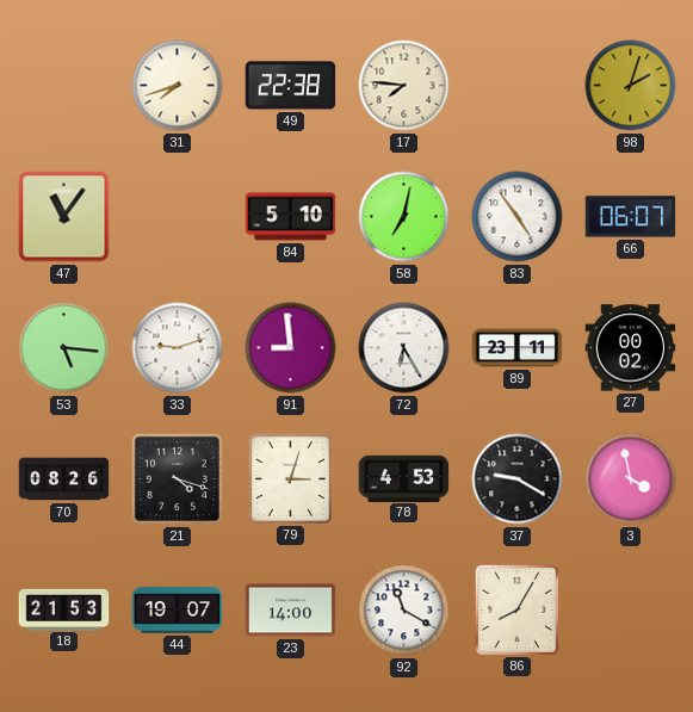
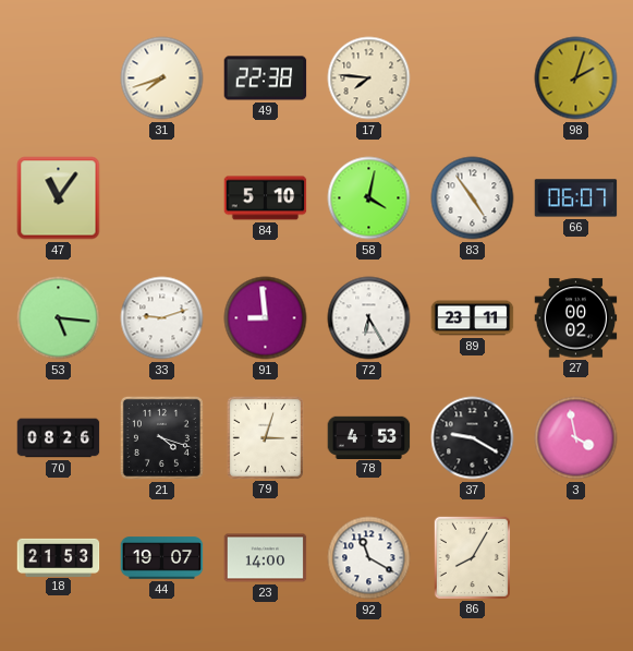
58: 7:02 -> 4:02 (369, 198)
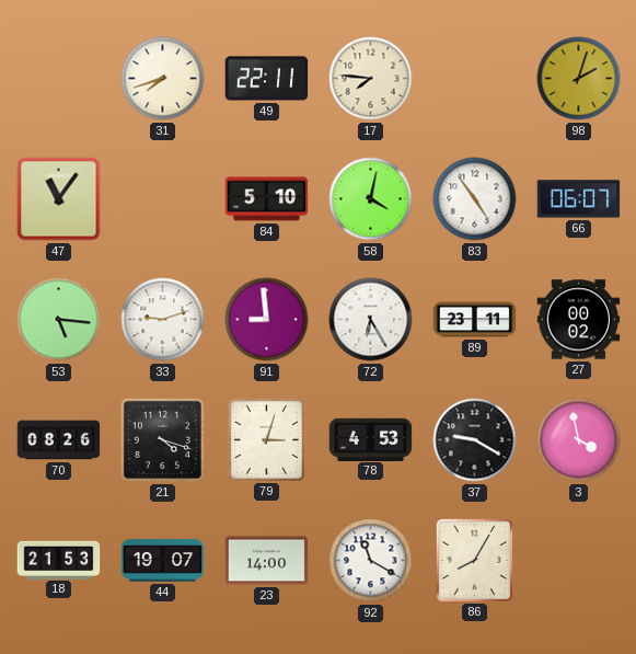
49: 22:38 -> 22:11 (267, 79)
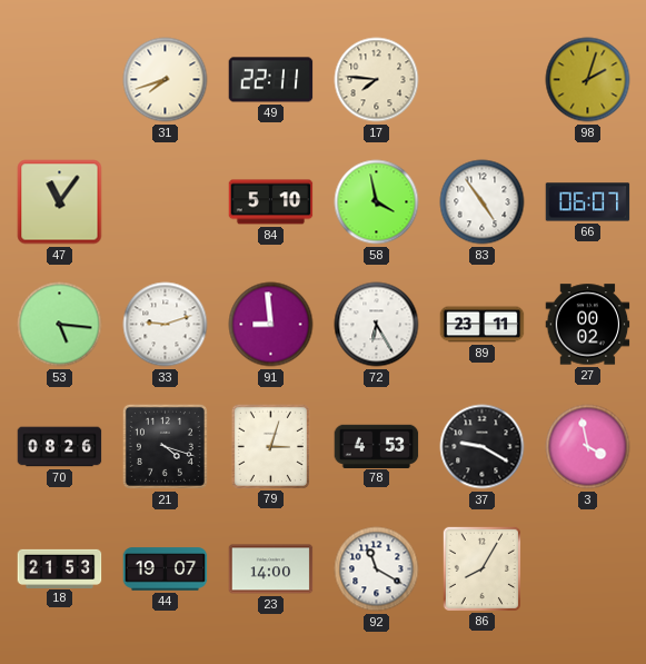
58: 4:02 -> 3:58 (377, 202)
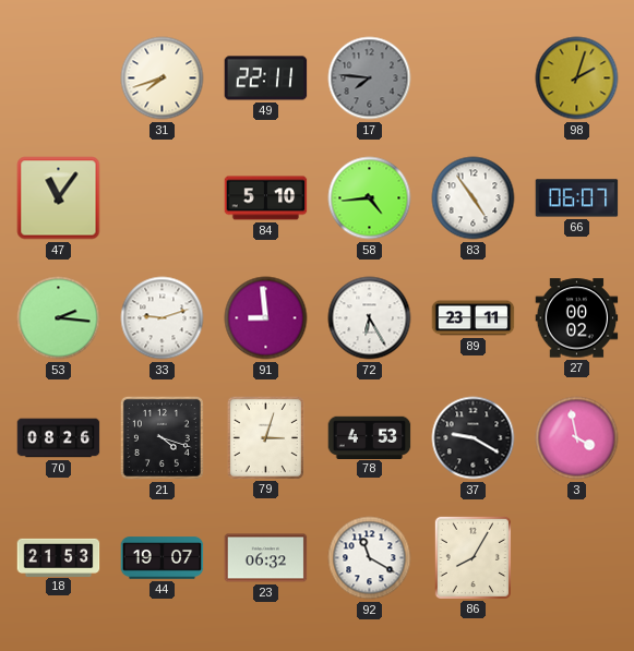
17 dial: cream -> grey (370, 79)
58: 3:58 -> 4:44 (370, 198)
53: 5:16 -> 2:16 (59, 318)
23: 14:00 -> 06:32 (266, 558)
